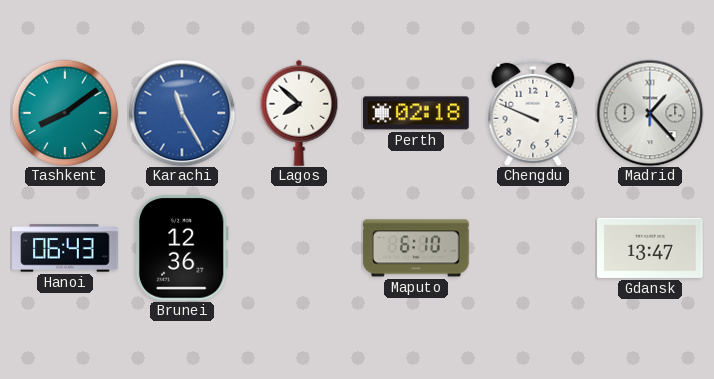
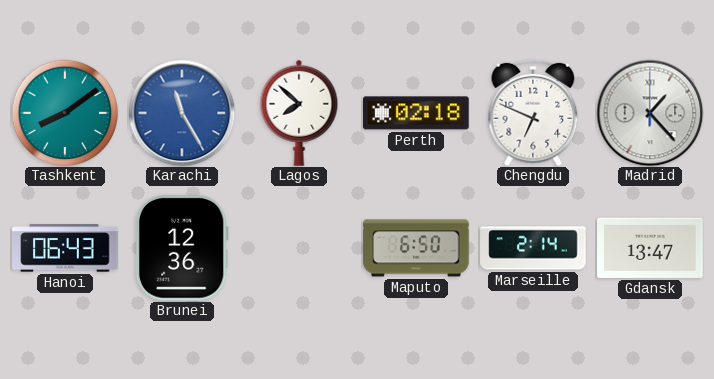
Chengdu: 9:49 -> 6:49 (533, 113)
Maputo: 6:10 -> 6:50 (416, 248)
Marseille: none -> 2:14 (533, 248)
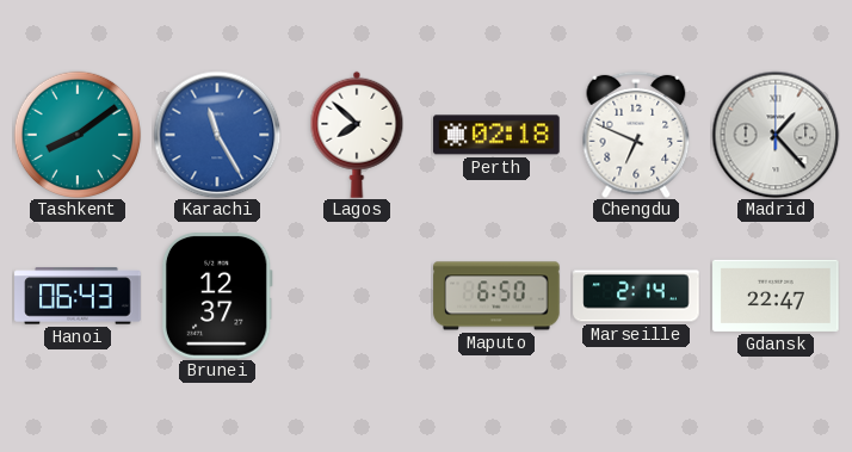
Brunei: 12:36 -> 12:37 (217, 296)
Gdansk: 13:47 -> 22:47 (776, 296)
